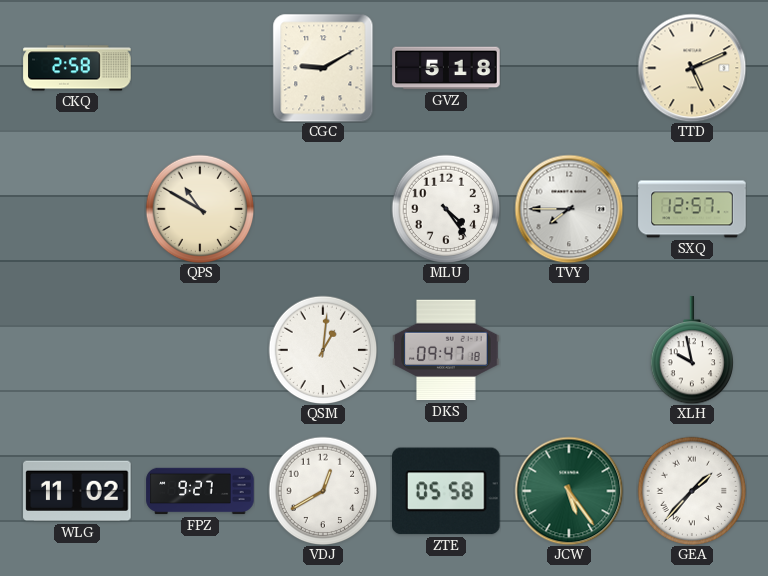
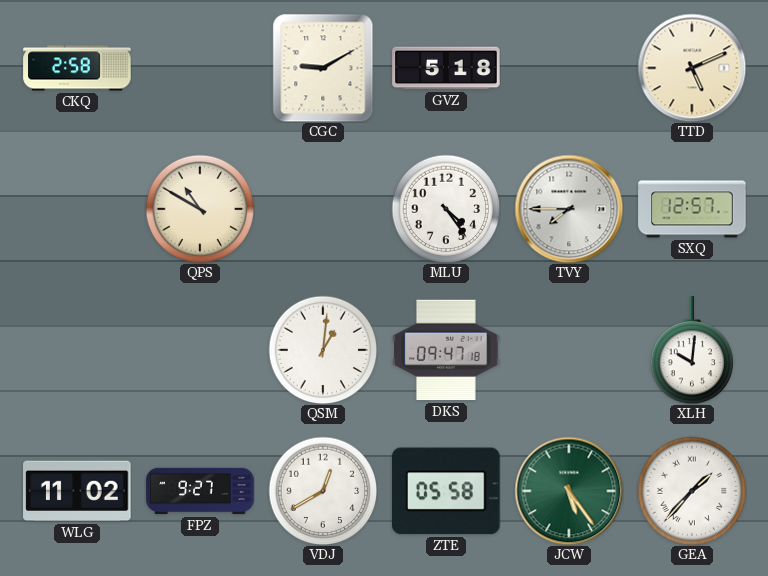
XLH: 9:58 -> 10:01 (692, 350)
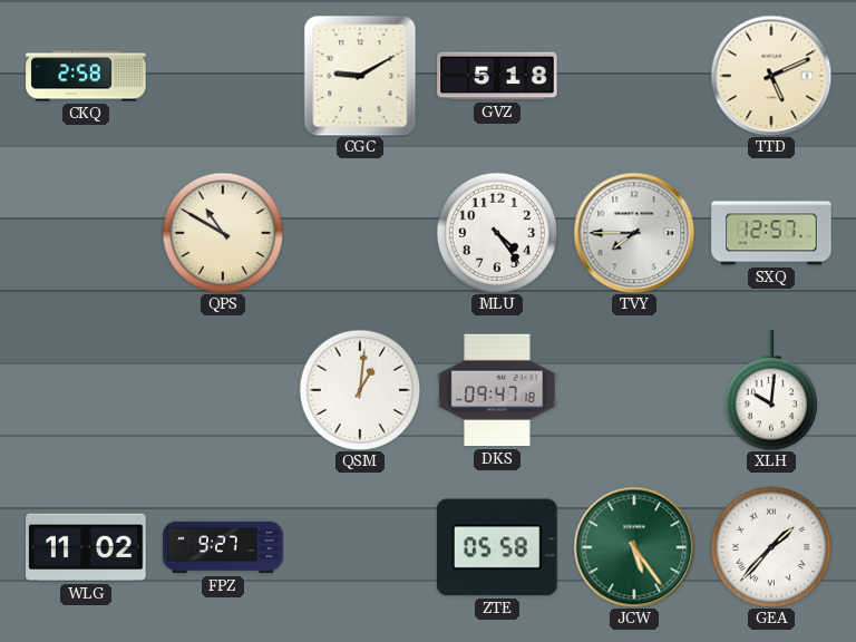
VDJ: 12:40 -> none (323, 491)
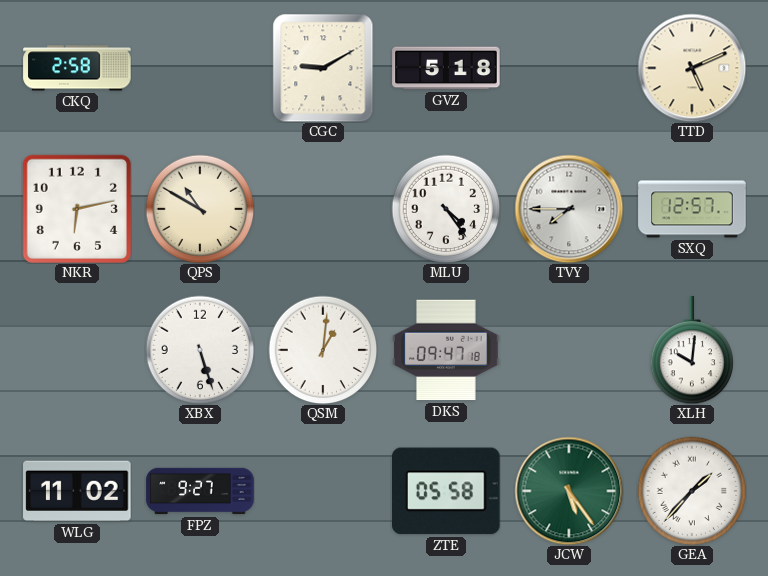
NKR: none -> 6:13 (77, 209)
XBX: none -> 5:27 (200, 350)
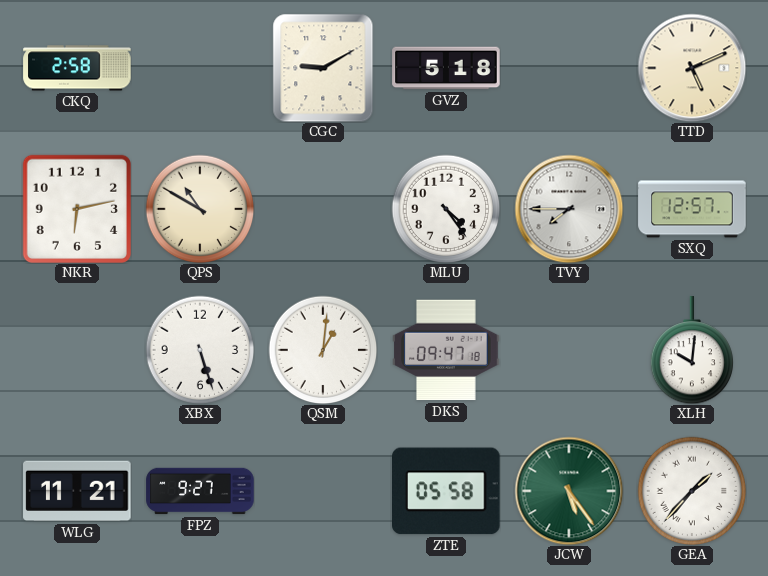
WLG: 11:02 -> 11:21 (77, 491)
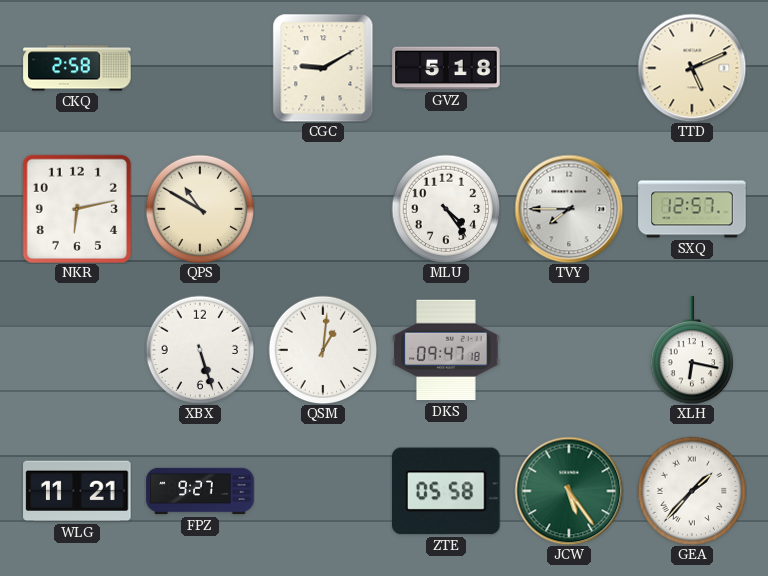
XLH: 10:01 -> 6:17 (692, 350)
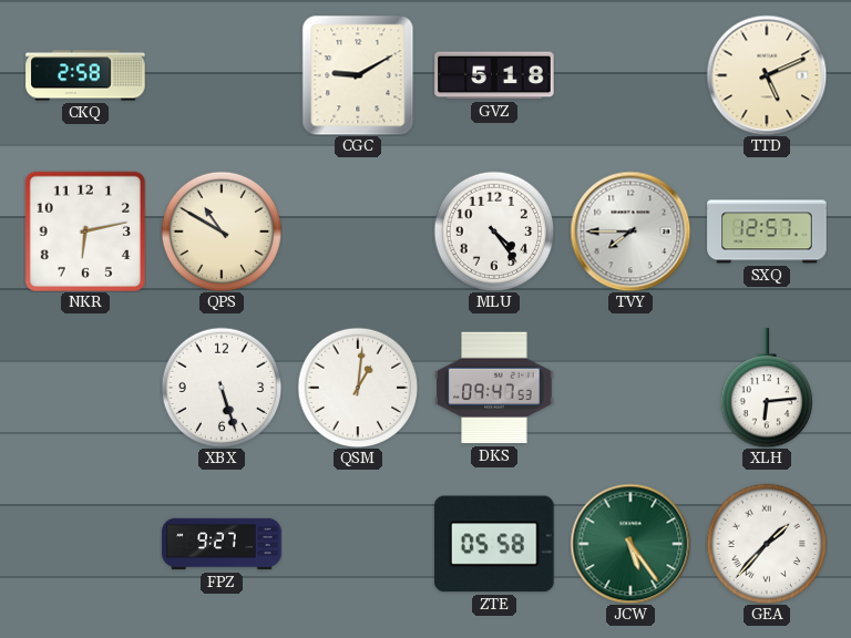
DKS: 09:47:18 -> 09:47:53 (494, 388)
XLH: 6:17 -> 6:14 (767, 388)
WLG: 11:21 -> none (77, 491)
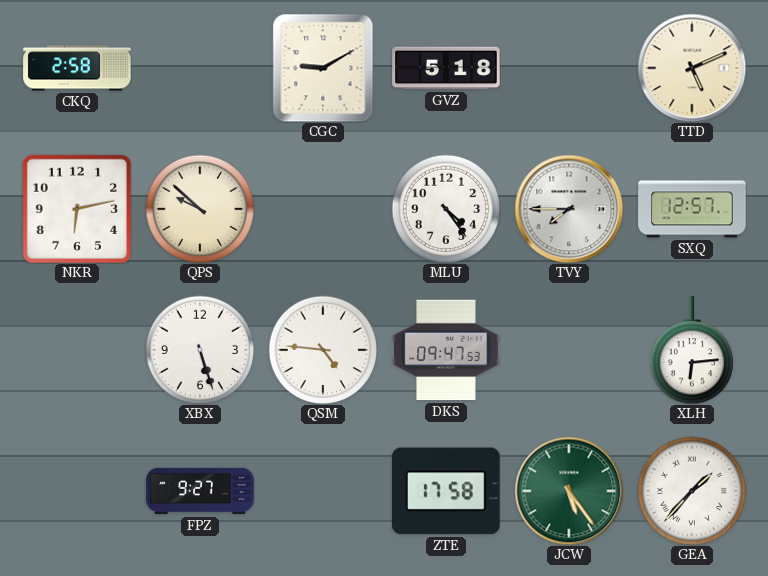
QPS: 10:50 -> 9:52 (200, 209)
QSM: 1:01 -> 4:46 (323, 350)
ZTE: 05:58 -> 17:58 (447, 491)
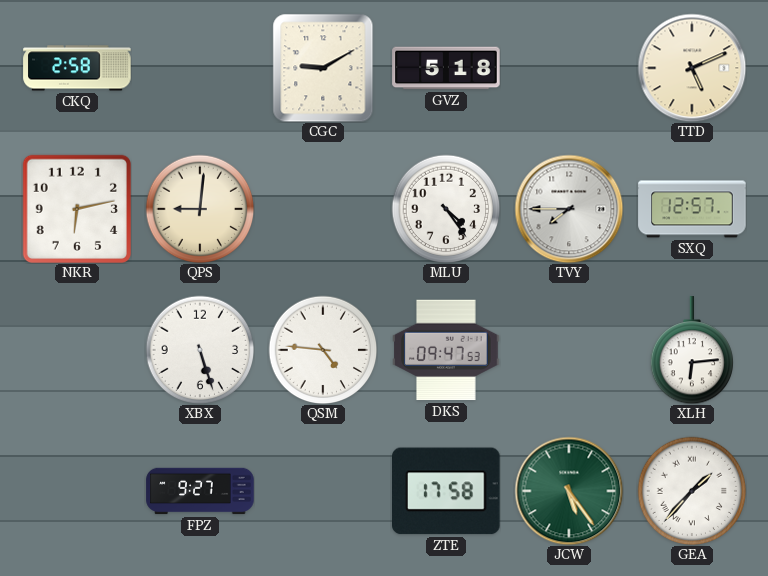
QPS: 9:52 -> 9:01 (200, 209)
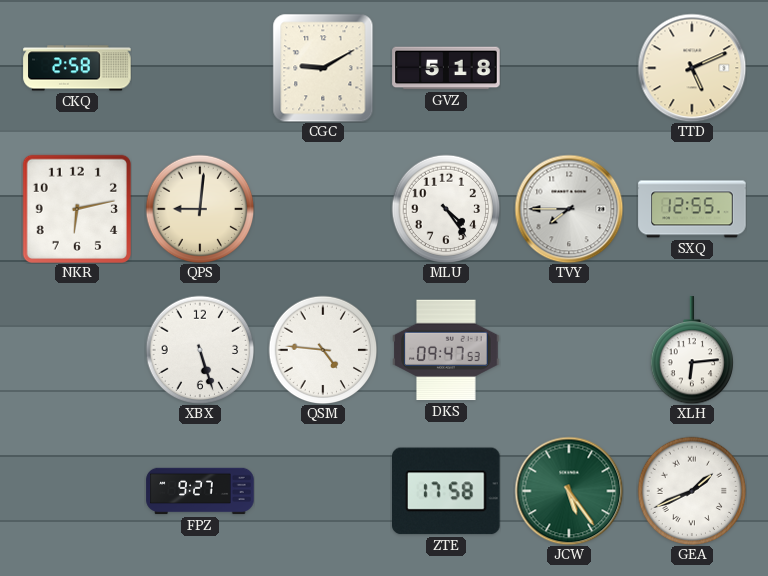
SXQ: 12:57 -> 12:55 (692, 209)
GEA: 1:37 -> 1:41 (692, 491)
